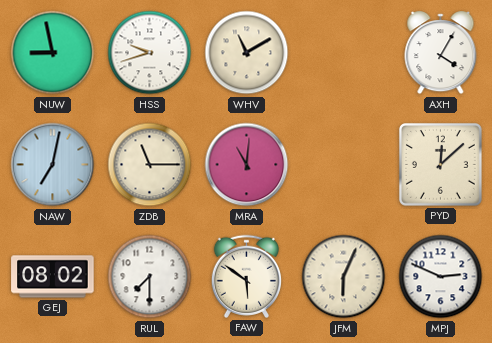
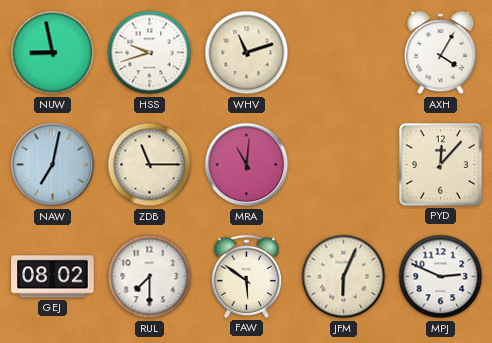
WHV: 11:10 -> 11:12 (247, 53)
PYD: 12:08 -> 12:07 (440, 164)
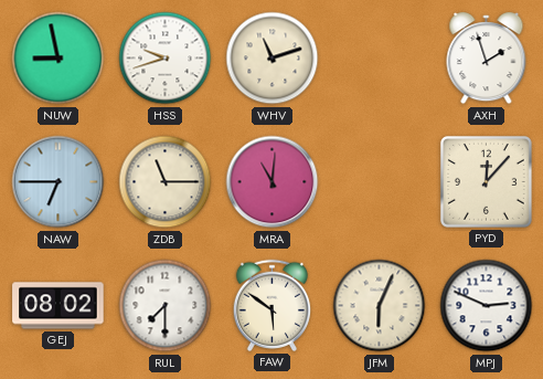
AXH: 4:05 -> 1:57 (487, 59)
NAW: 7:02 -> 6:45 (58, 182)
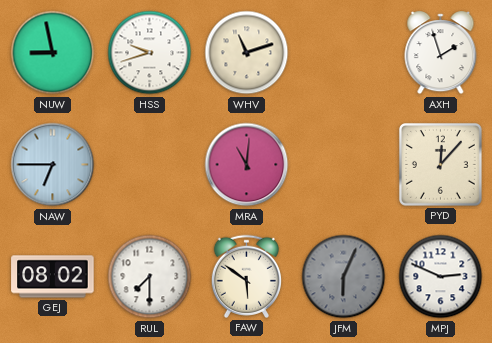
ZDB: 11:15 -> none (166, 182)
JFM dial: cream -> grey (344, 277)
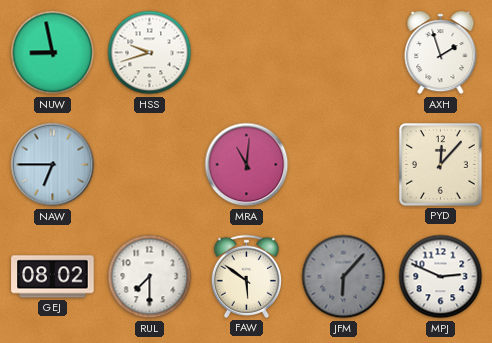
WHV: 11:12 -> none (247, 53)
JFM: 6:04 -> 6:07 (344, 277)
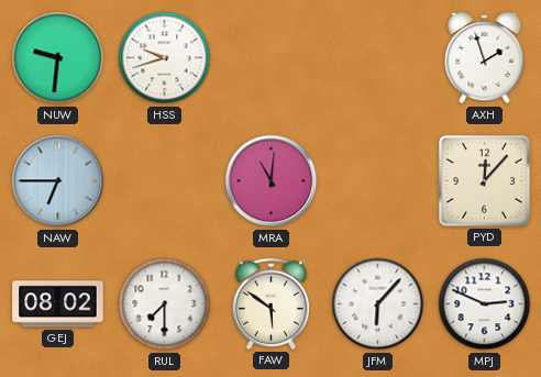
NUW: 8:58 -> 9:31 (58, 58)
JFM dial: grey -> white (378, 304)
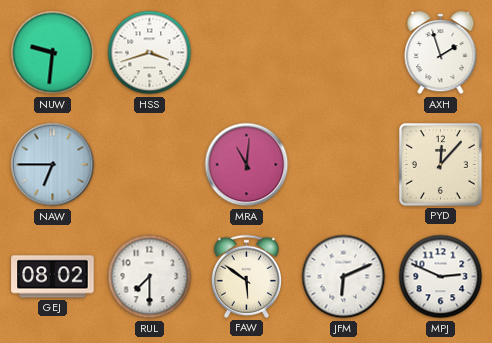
HSS: 9:42 -> 3:42 (150, 53)
JFM: 6:07 -> 6:11 (344, 277)
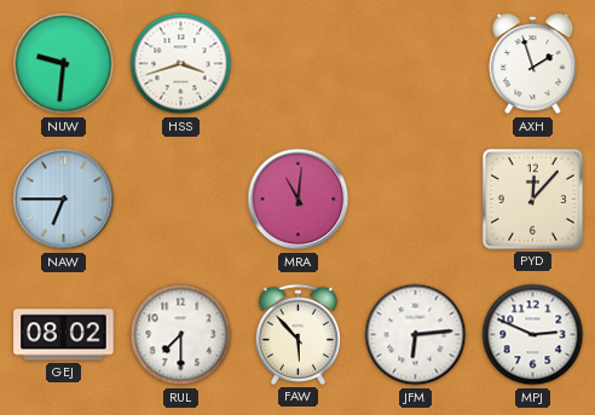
FAW: 5:51 -> 5:53 (297, 334)
JFM: 6:11 -> 6:14 (416, 335)
